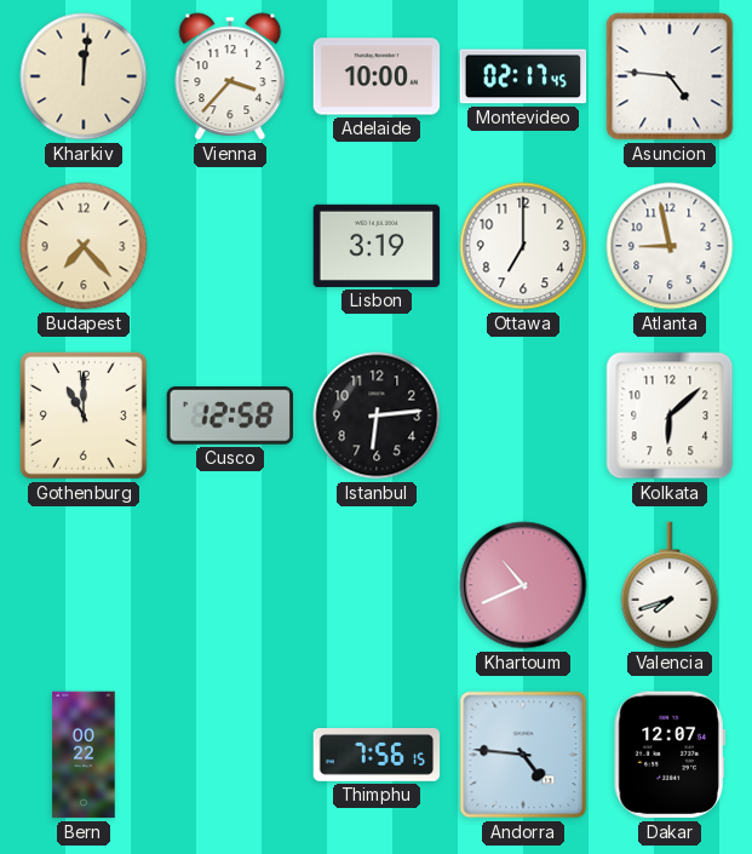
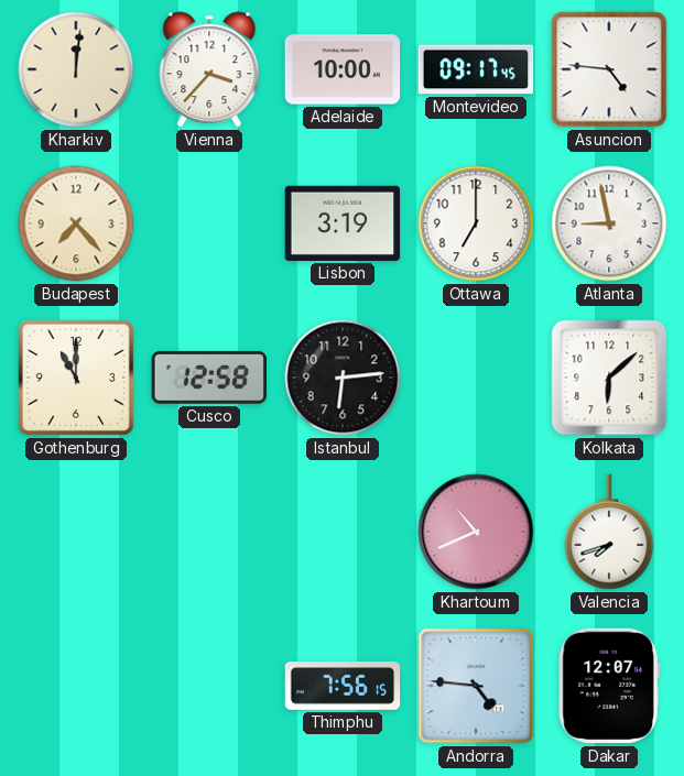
Montevideo: 02:17 -> 09:17 (476, 69)
Bern: 00:22 -> none (84, 755)
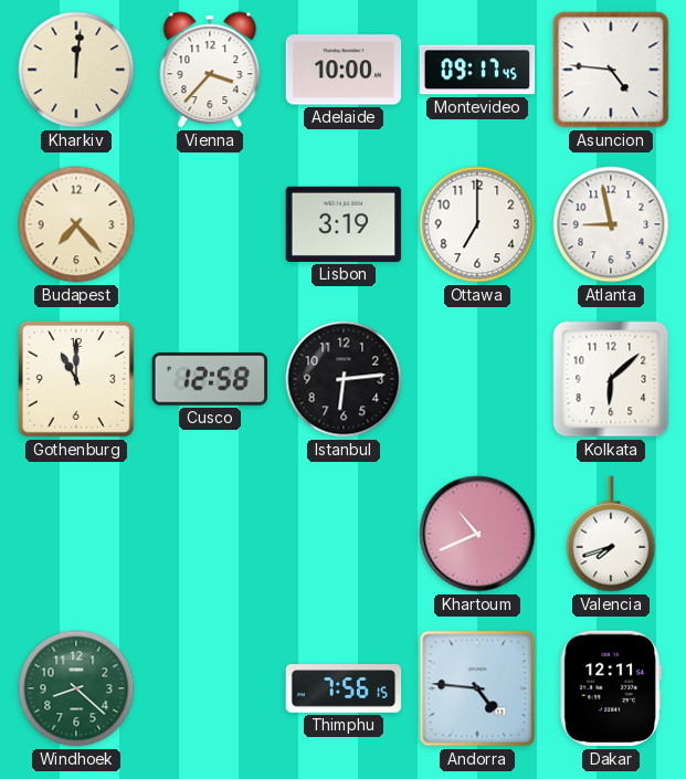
Windhoek: none -> 8:22 (76, 688)
Dakar: 12:07 -> 12:11 (611, 688)
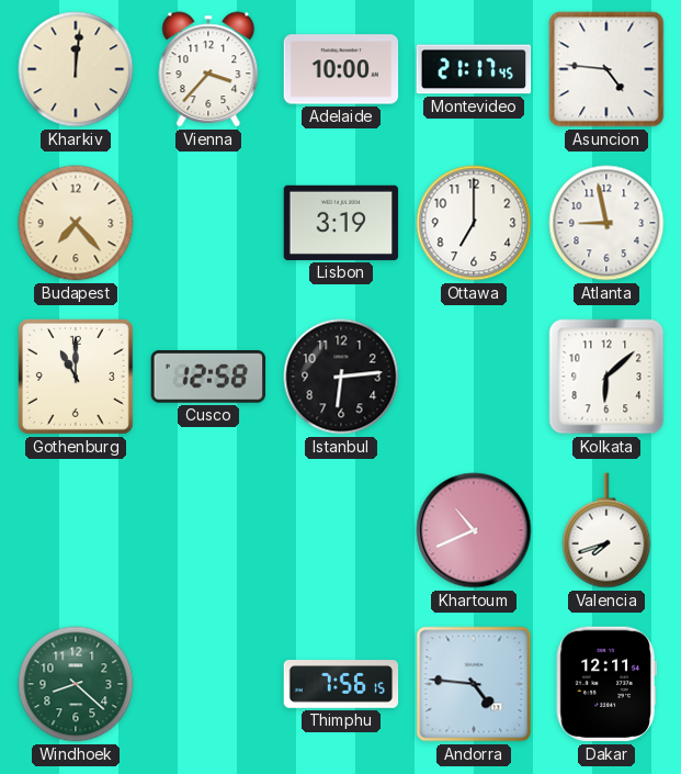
Montevideo: 09:17 -> 21:17 (474, 69)
